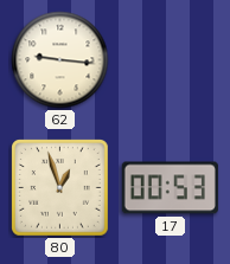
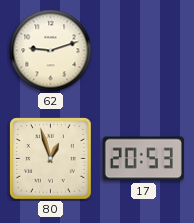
62: 9:16 -> 9:12 (51, 51)
17: 00:53 -> 20:53 (143, 159)
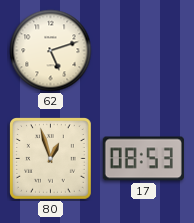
62: 9:12 -> 5:12 (51, 51)
17: 20:53 -> 08:53 (143, 159)
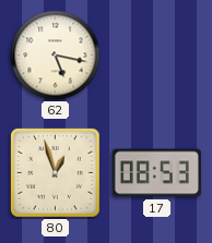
62: 5:12 -> 5:17 (56, 56)
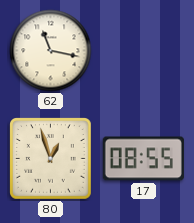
62: 5:17 -> 11:17 (51, 51)
17: 08:53 -> 08:55 (143, 159)
